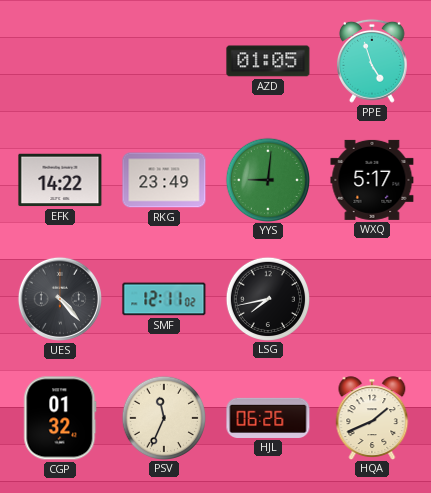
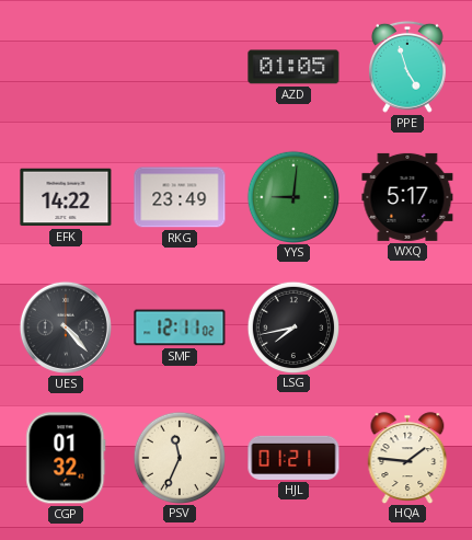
HJL: 06:26 -> 01:21 (293, 458)
HQA: 1:41 -> 1:46 (407, 458)
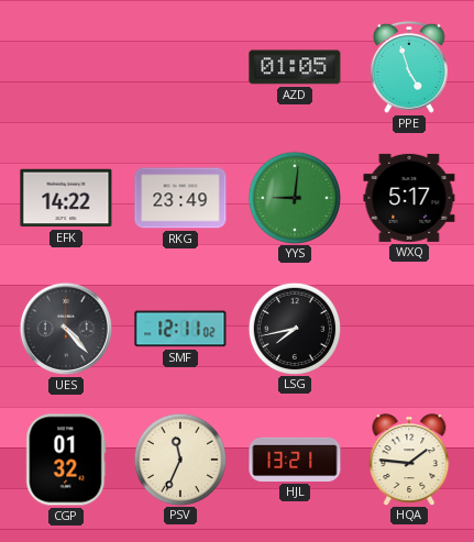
HJL: 01:21 -> 13:21 (295, 460)
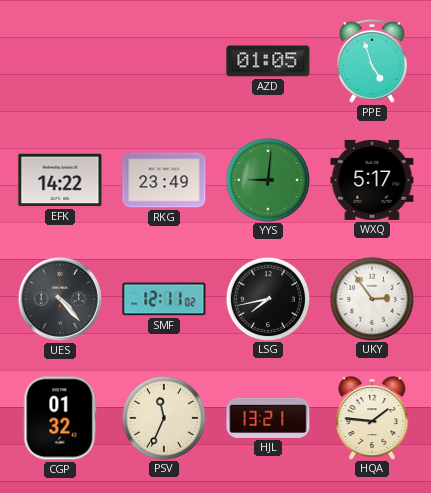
UKY: none -> 2:54 (371, 298)
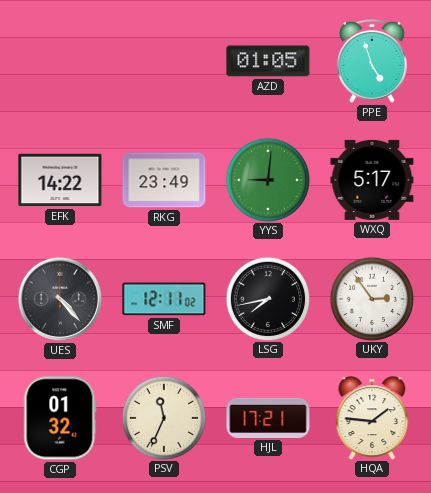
HJL: 13:21 -> 17:21 (268, 418)
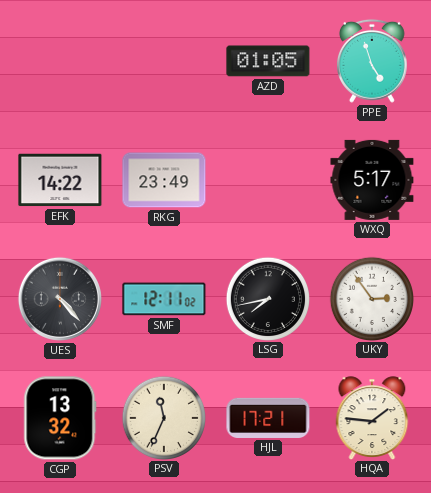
YYS: 9:01 -> none (267, 179)
CGP: 01:32 -> 13:32 (60, 418)
